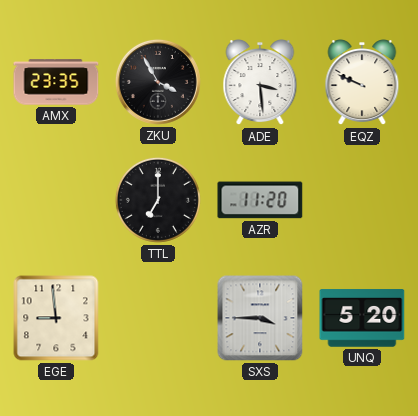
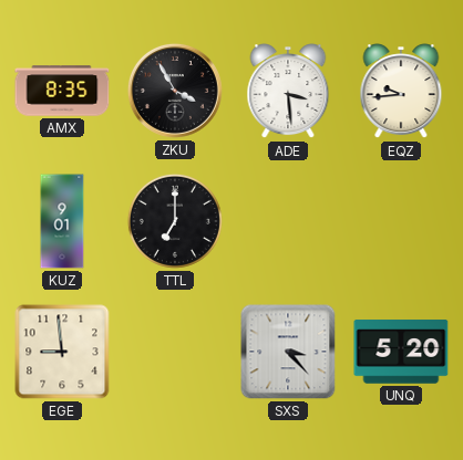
AMX: 23:35 -> 8:35 (62, 91)
EQZ: 9:49 -> 9:44 (401, 92)
KUZ: none -> 9:01 (62, 221)
AZR: 11:20 -> none (260, 200)
SXS: 3:45 -> 3:23 (288, 352)
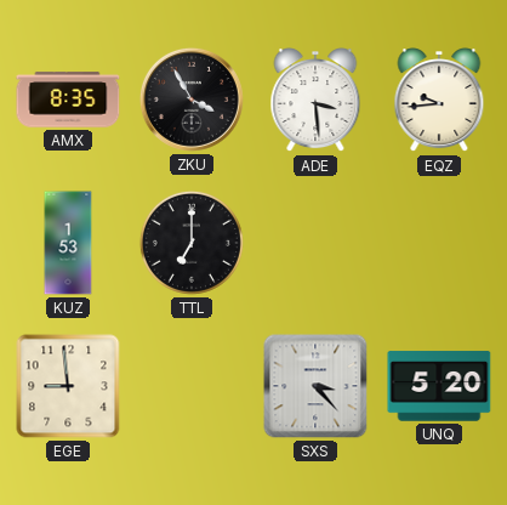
KUZ: 9:01 -> 1:53 (68, 243)
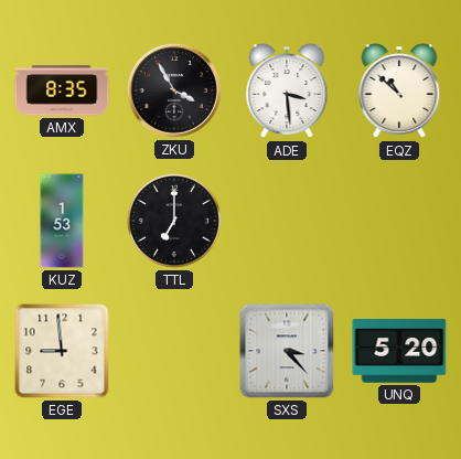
EQZ: 9:44 -> 10:52 (399, 92)
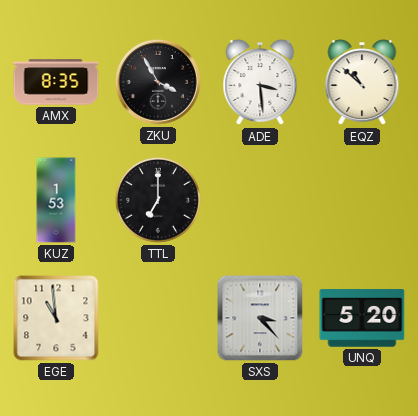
EGE: 8:59 -> 10:59 (56, 318)
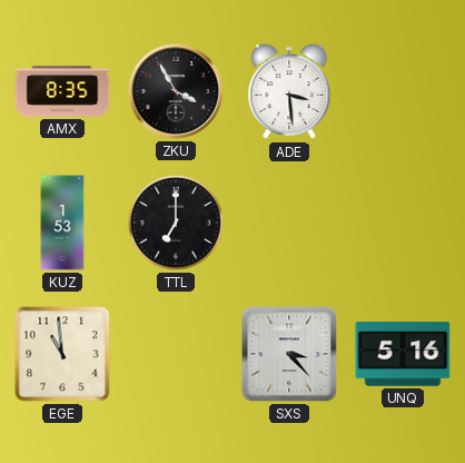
EQZ: 10:52 -> none (362, 83)
UNQ: 5:20 -> 5:16 (403, 354)
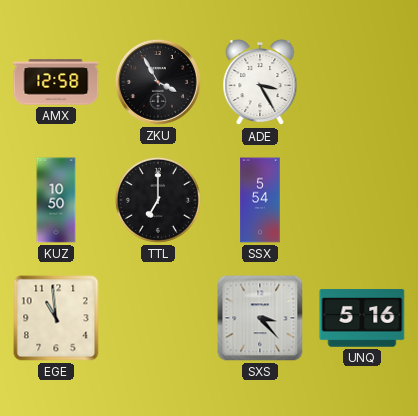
AMX: 8:35 -> 12:58 (56, 82)
ADE: 3:29 -> 3:25 (260, 83)
KUZ: 1:53 -> 10:50 (56, 200)
SSX: none -> 5:54 (260, 200)
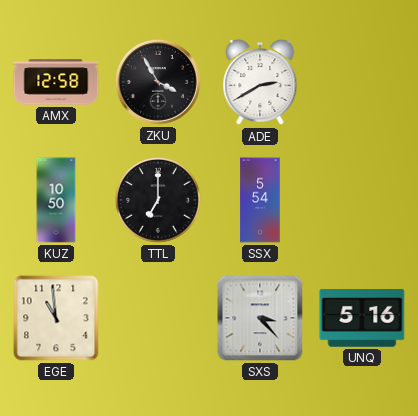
ADE: 3:25 -> 2:40 (260, 83)
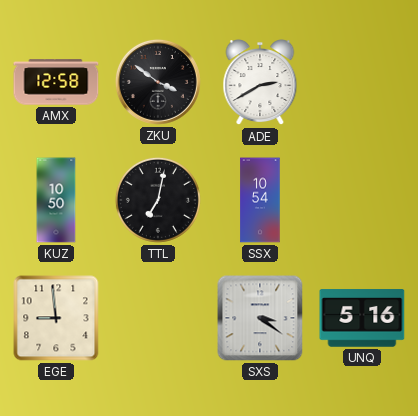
ZKU: 3:55 -> 3:51 (158, 82)
TTL: 7:00 -> 7:02 (158, 200)
SSX: 5:54 -> 10:54 (260, 200)
EGE: 10:59 -> 8:59 (56, 318)
SXS: 3:23 -> 3:21 (260, 318)
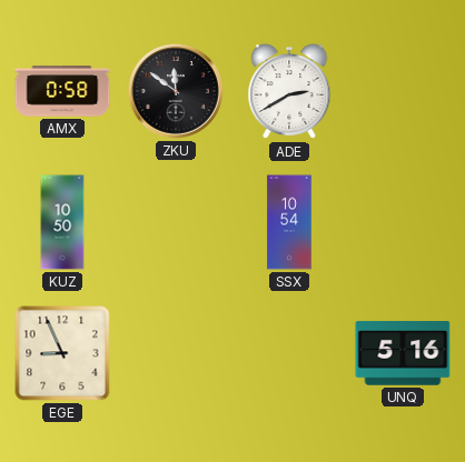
AMX: 12:58 -> 0:58 (62, 91)
ZKU: 3:51 -> 11:51 (176, 91)
TTL: 7:02 -> none (158, 200)
EGE: 8:59 -> 8:56 (62, 353)
SXS: 3:21 -> none (260, 318)
